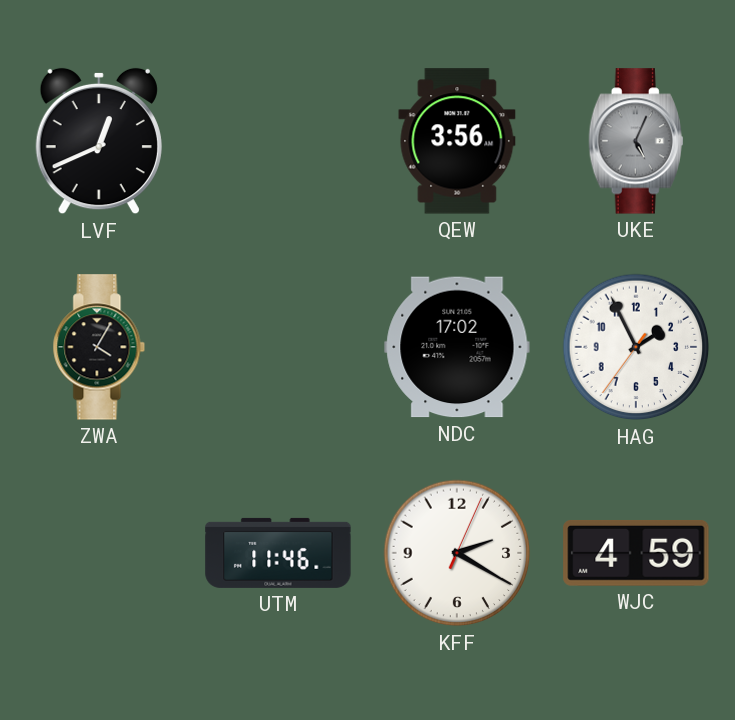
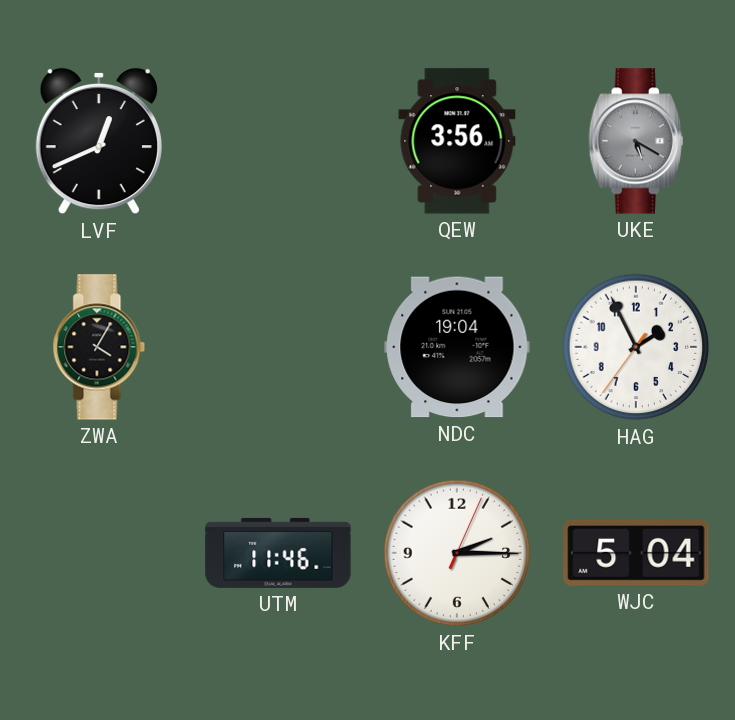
UKE: 5:04 -> 5:20 (636, 141)
NDC: 17:02 -> 19:04 (457, 347)
KFF: 2:20 -> 2:15 (457, 553)
WJC: 4:59 -> 5:04 (636, 553)
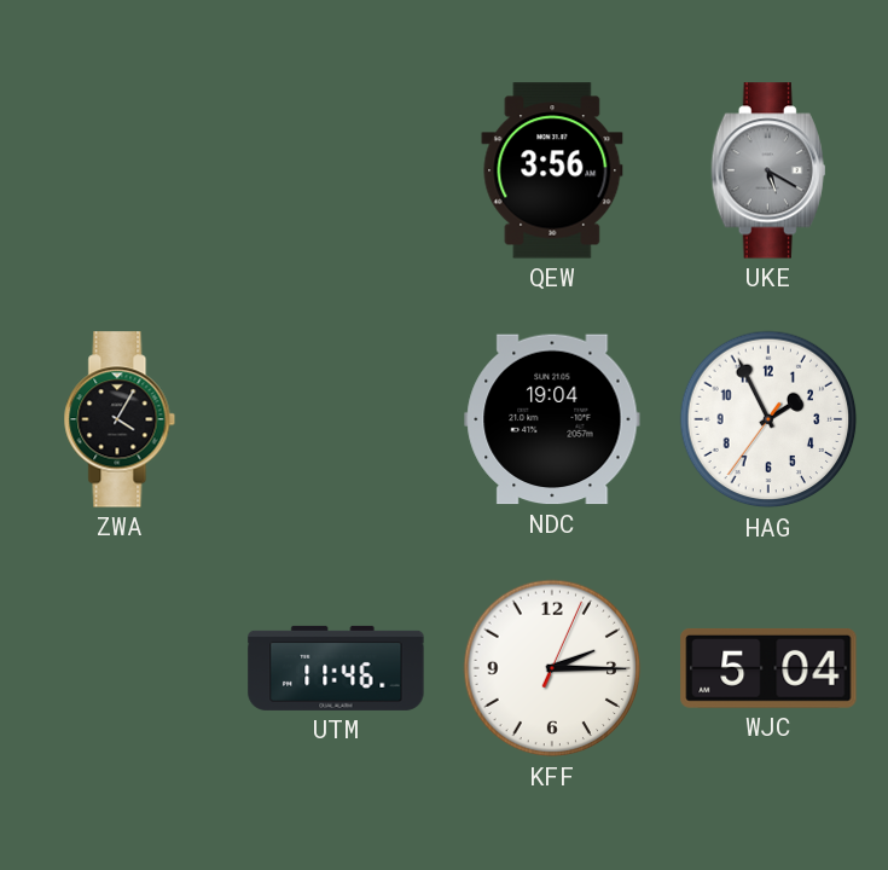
LVF: 12:41 -> none (99, 141)
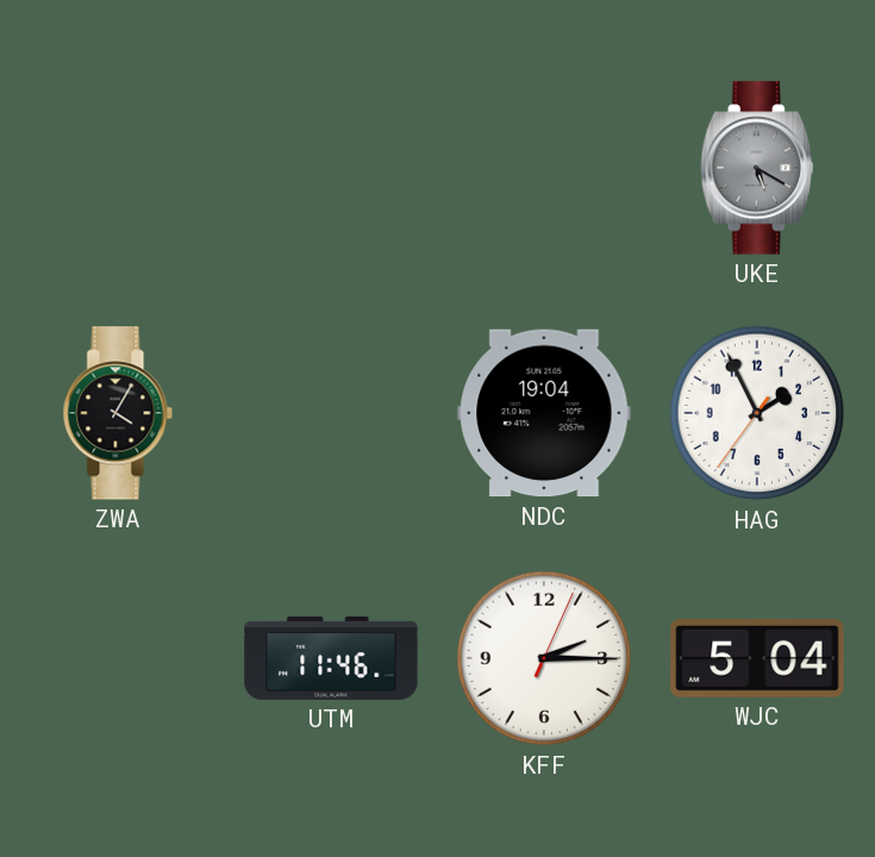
QEW: 3:56 -> none (552, 170)
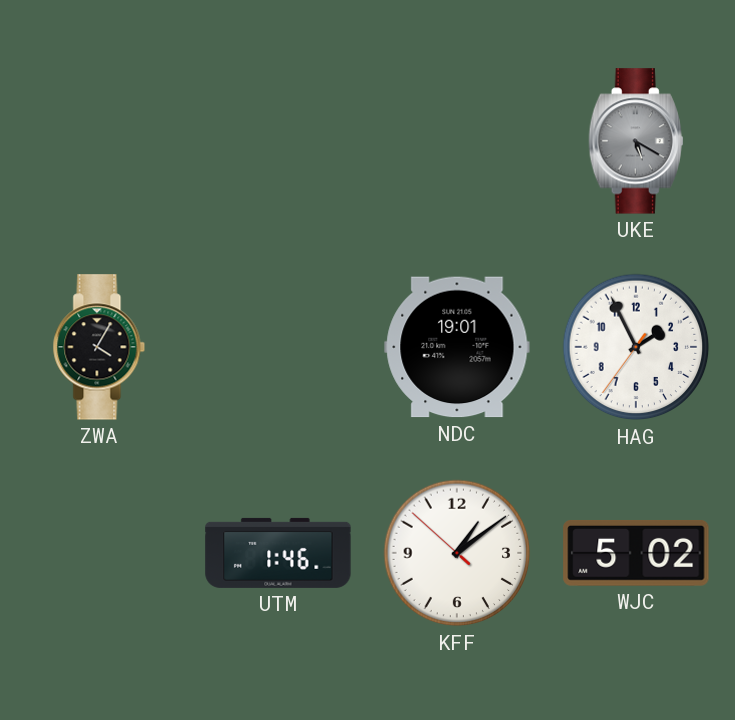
NDC: 19:04 -> 19:01 (457, 347)
UTM: 11:46 -> 1:46 (278, 553)
KFF: 2:15 -> 1:08 (457, 553)
WJC: 5:04 -> 5:02 (636, 553)
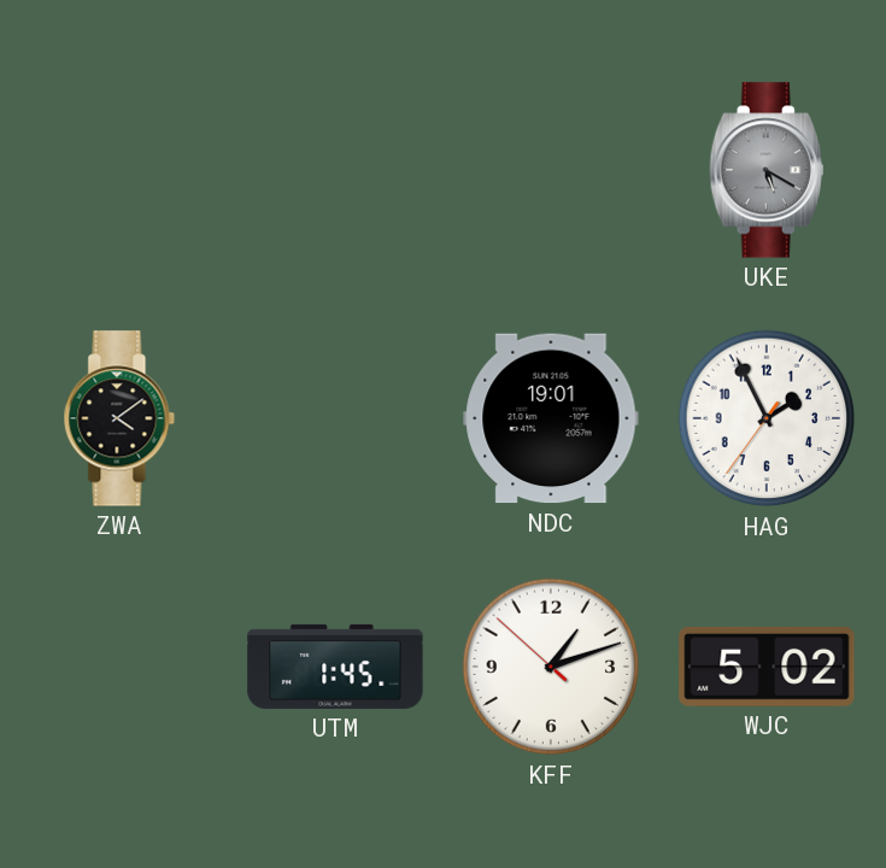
ZWA: 4:05 -> 4:09 (119, 418)
UTM: 1:46 -> 1:45 (335, 667)
KFF: 1:08 -> 1:11 (551, 667)
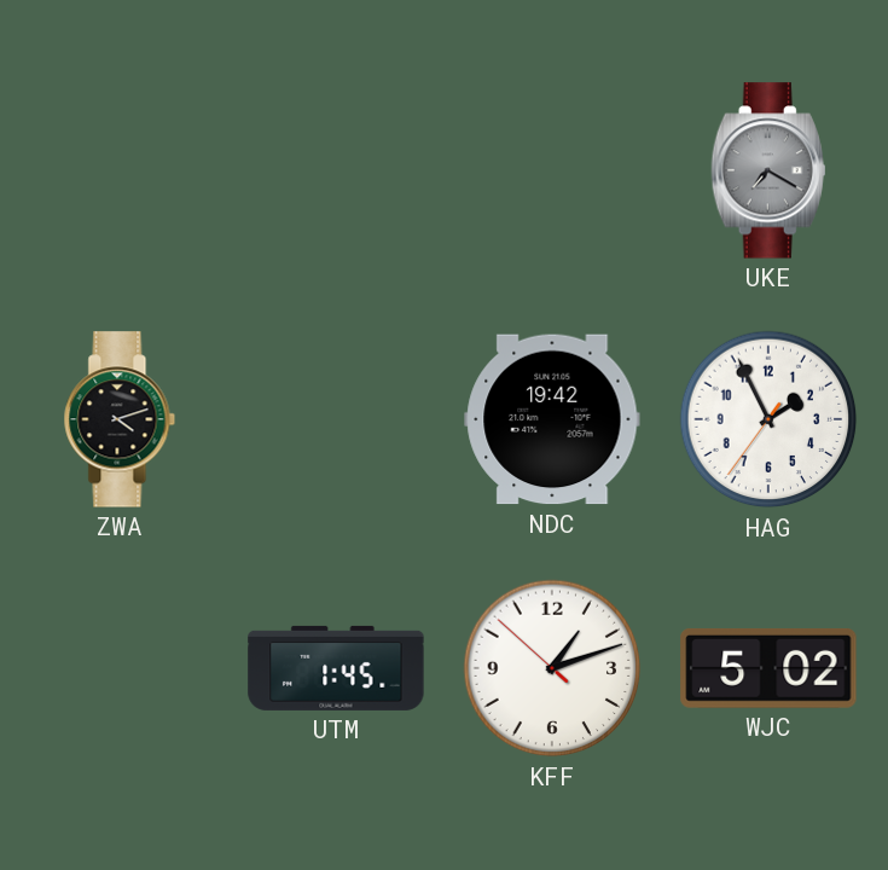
UKE: 5:20 -> 7:20 (768, 170)
ZWA: 4:09 -> 4:12 (120, 419)
NDC: 19:01 -> 19:42 (552, 419)
